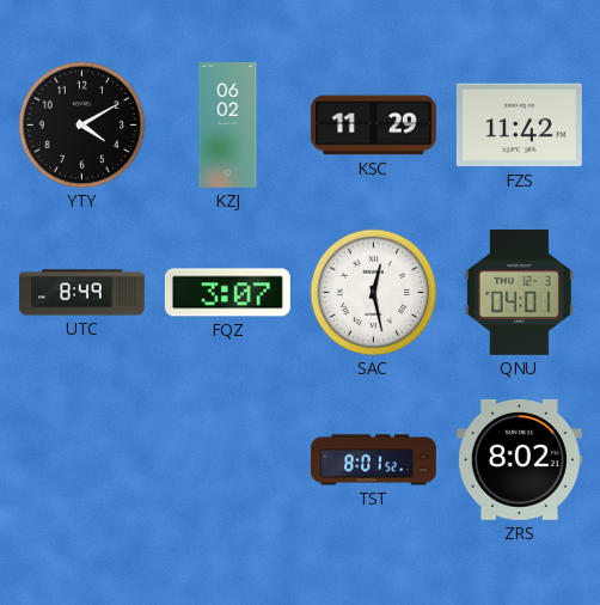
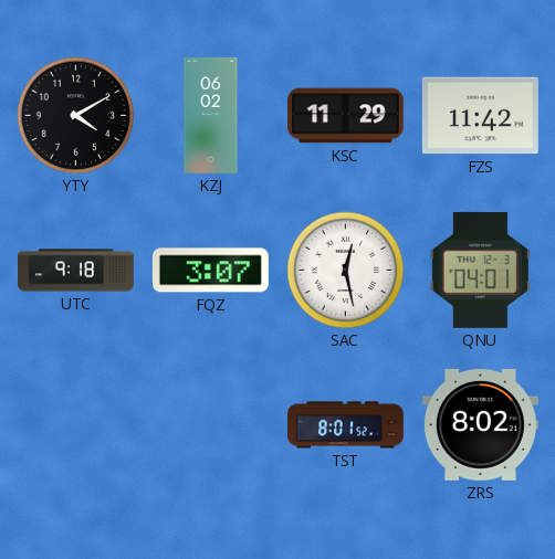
UTC: 8:49 -> 9:18 (76, 271)
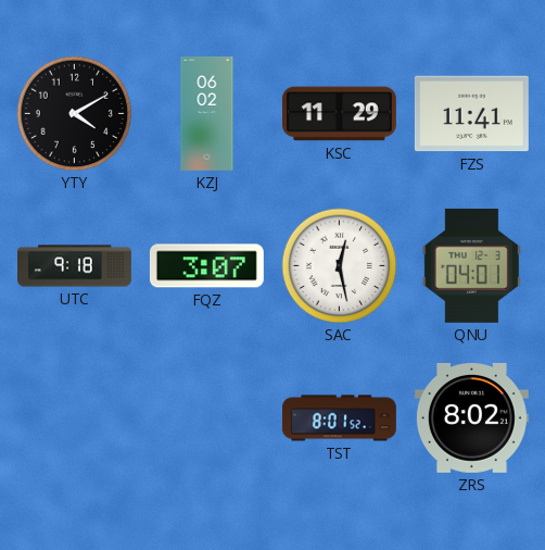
FZS: 11:42 -> 11:41 (471, 114)
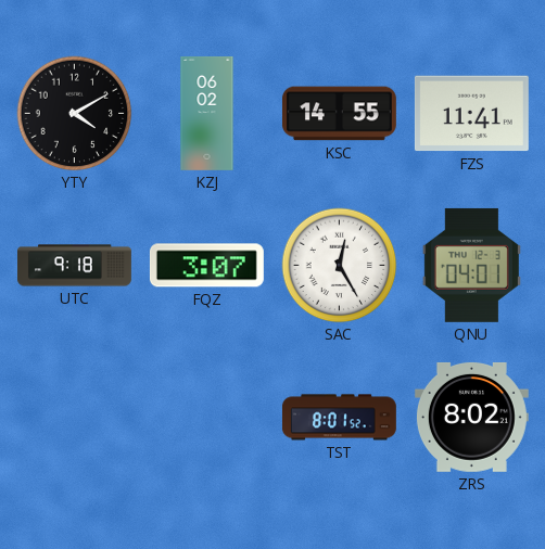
KSC: 11:29 -> 14:55 (339, 114)
SAC: 12:28 -> 12:25 (340, 266)
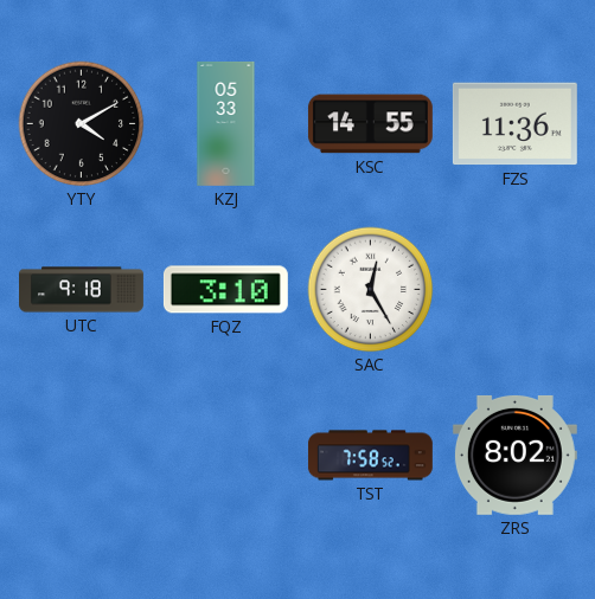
KZJ: 06:02 -> 05:33 (226, 123)
FZS: 11:41 -> 11:36 (514, 124)
FQZ: 3:07 -> 3:10 (225, 290)
QNU: 04:01 -> none (471, 265)
TST: 8:01 -> 7:58 (370, 456)
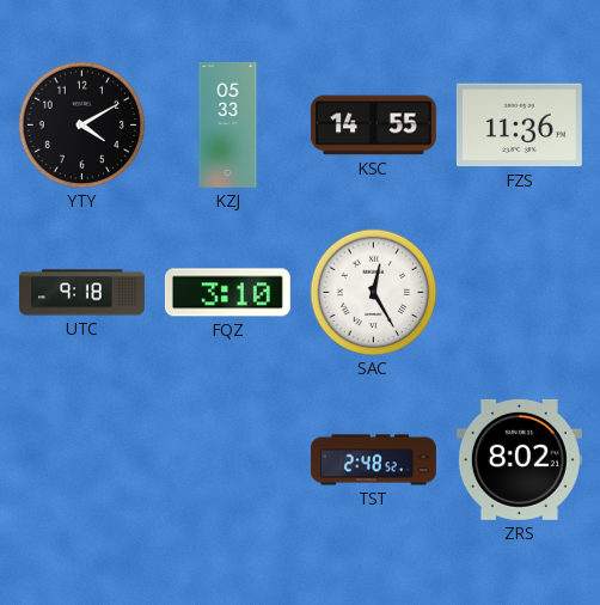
TST: 7:58 -> 2:48 (373, 460)
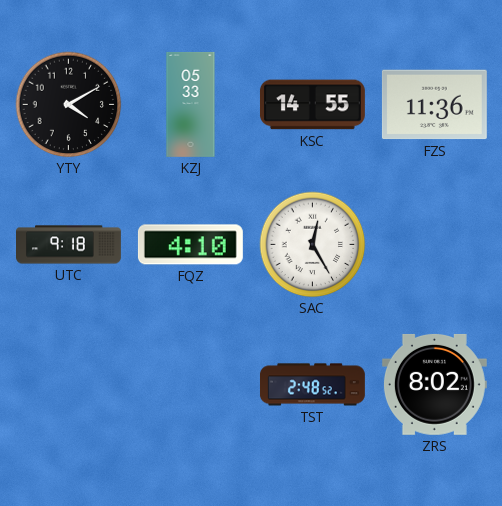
FQZ: 3:10 -> 4:10 (190, 245)
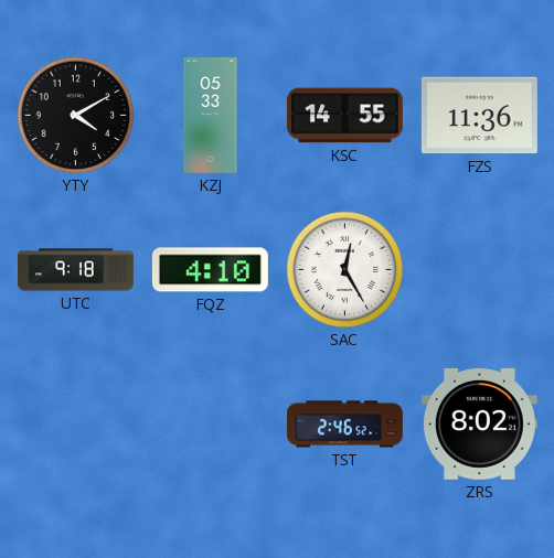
TST: 2:48 -> 2:46 (344, 425)
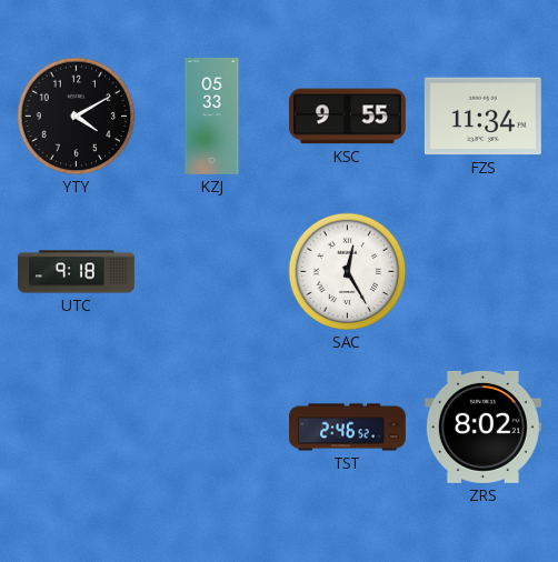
KSC: 14:55 -> 9:55 (347, 117)
FZS: 11:36 -> 11:34 (482, 117)
FQZ: 4:10 -> none (210, 270)
